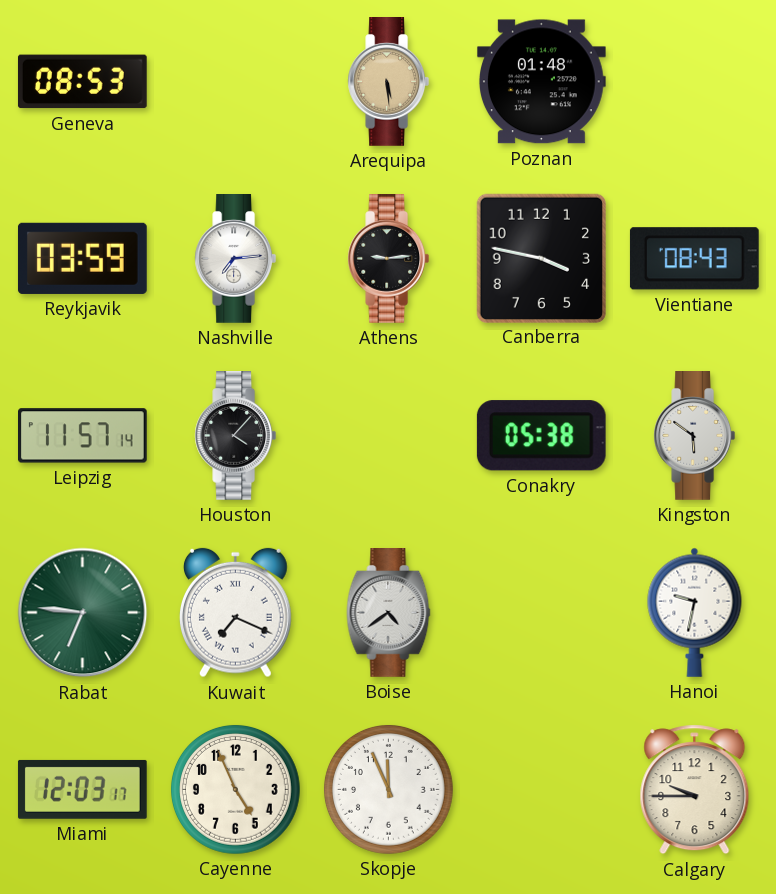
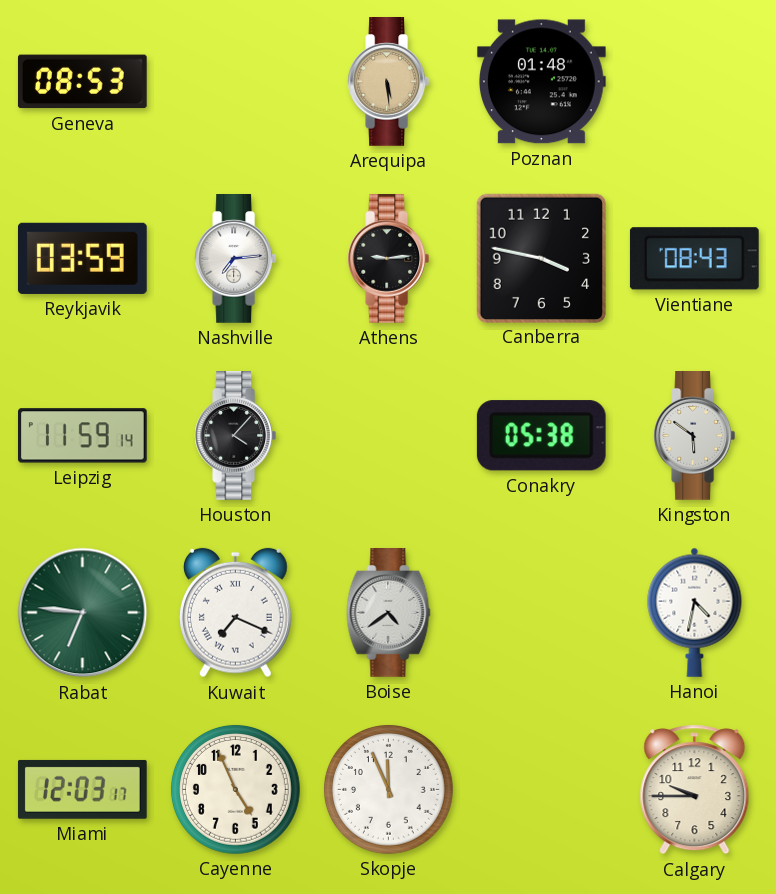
Leipzig: 11:57 -> 11:59 (83, 436)
Hanoi: 9:32 -> 4:32 (695, 612)
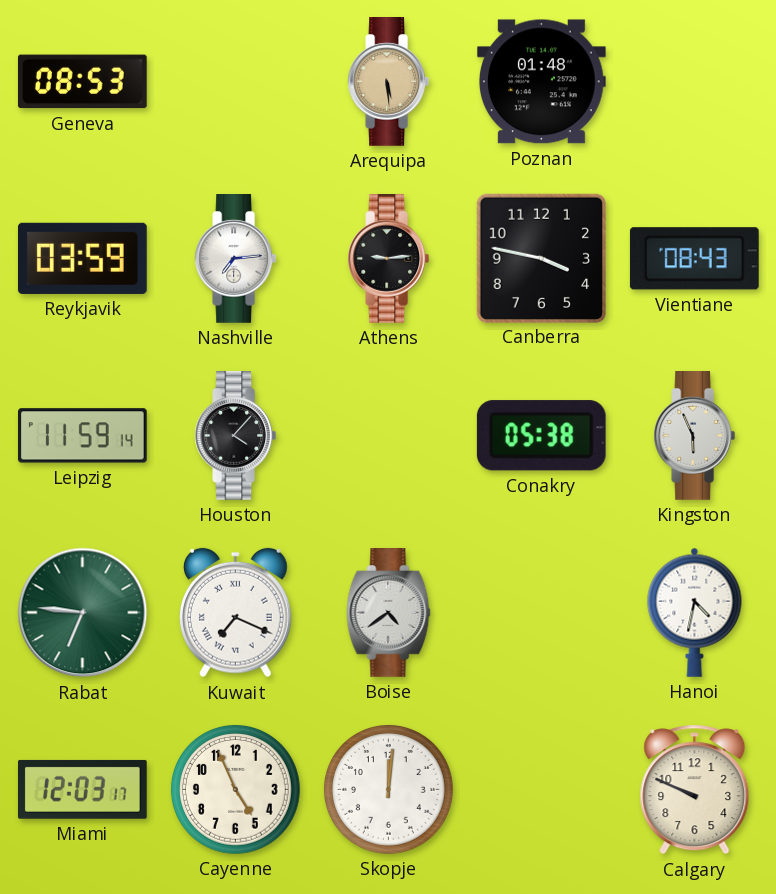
Kingston: 5:51 -> 5:56 (695, 436)
Skopje: 11:56 -> 12:01 (389, 790)
Calgary: 9:45 -> 9:49 (695, 790)
